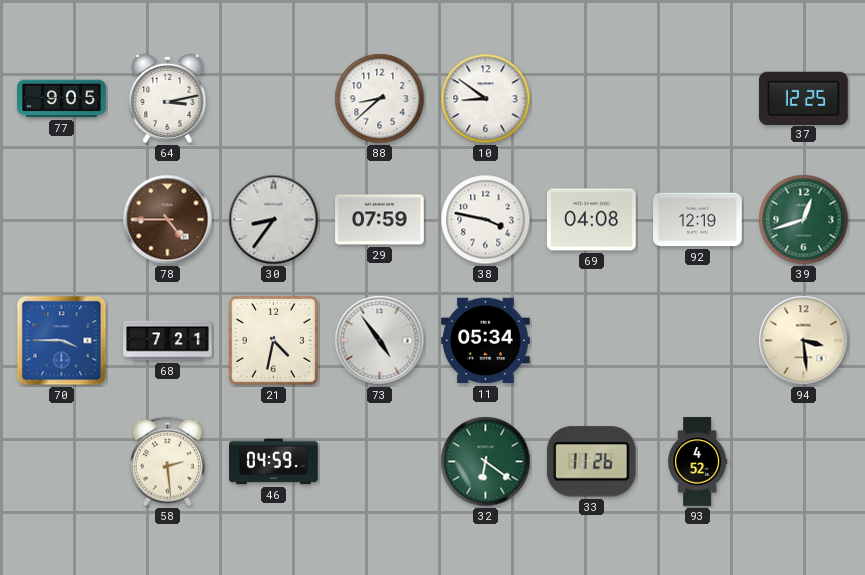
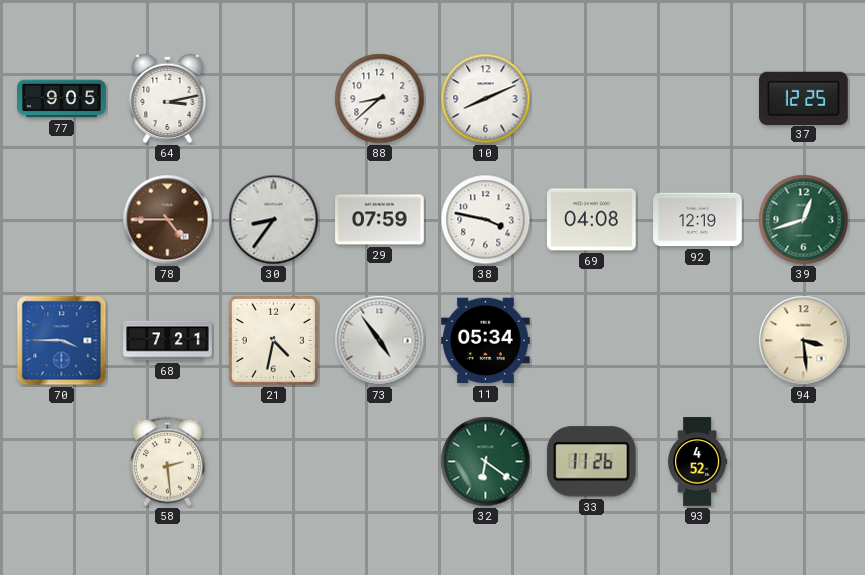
10: 8:51 -> 8:11 (486, 99)
46: 04:59 -> none (274, 462)
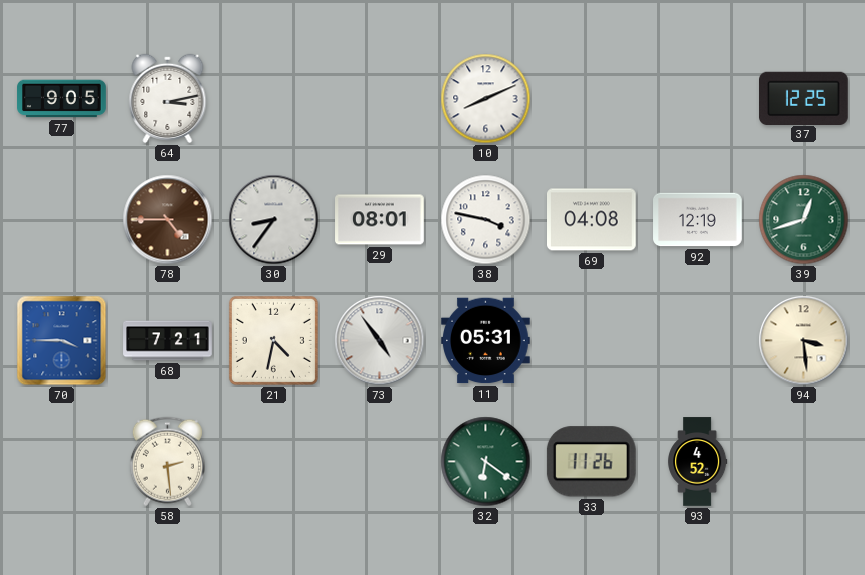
88: 8:38 -> none (380, 99)
29: 07:59 -> 08:01 (380, 220)
11: 05:34 -> 05:31 (486, 341)
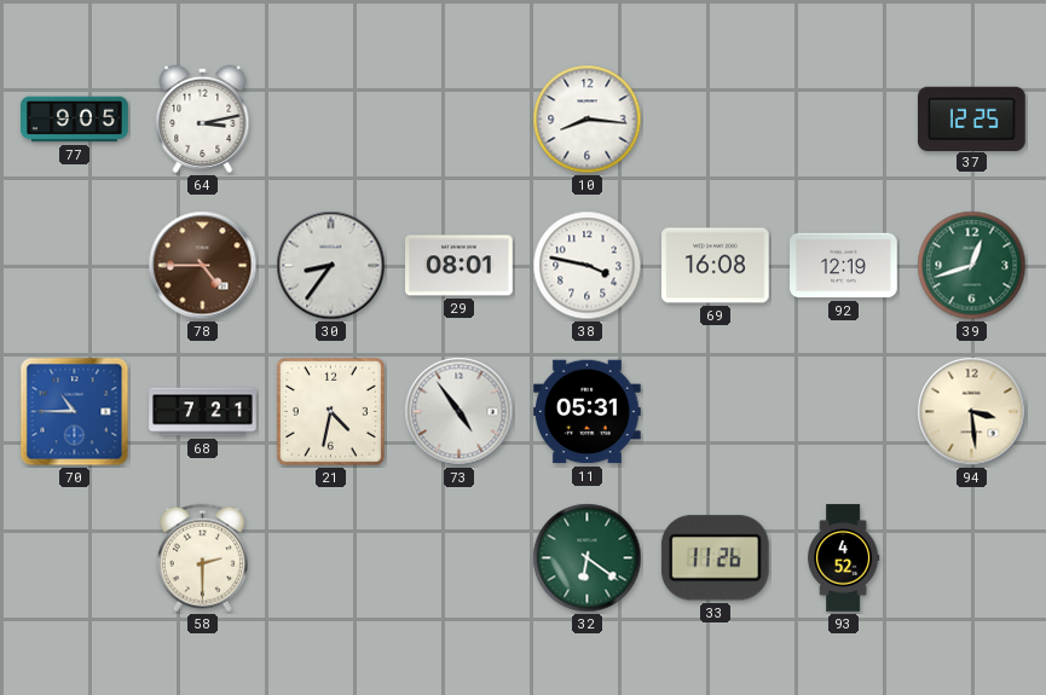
10: 8:11 -> 8:16 (588, 120)
69: 04:08 -> 16:08 (716, 266)
70: 3:45 -> 10:45 (75, 412)
58: 2:29 -> 2:30 (202, 558)
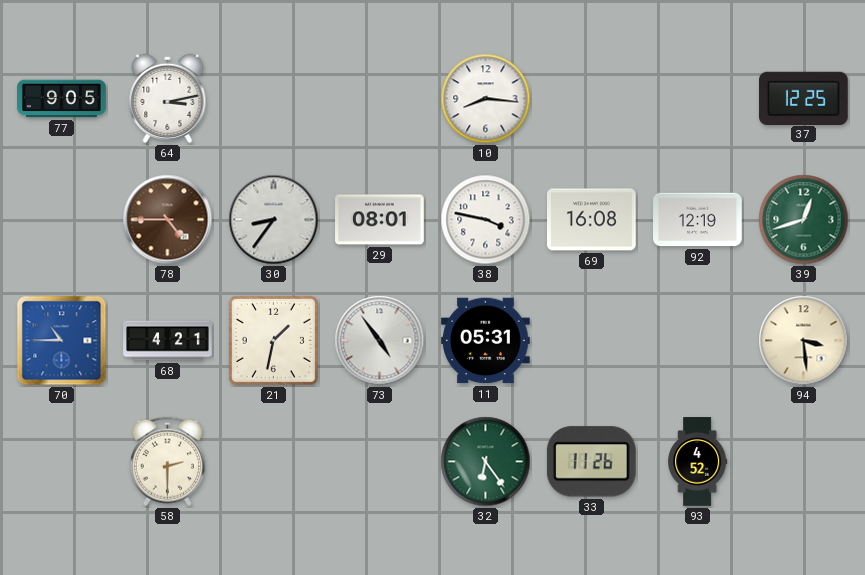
68: 7:21 -> 4:21 (168, 341)
21: 4:32 -> 1:32 (273, 340)
32: 6:21 -> 6:24 (486, 462)
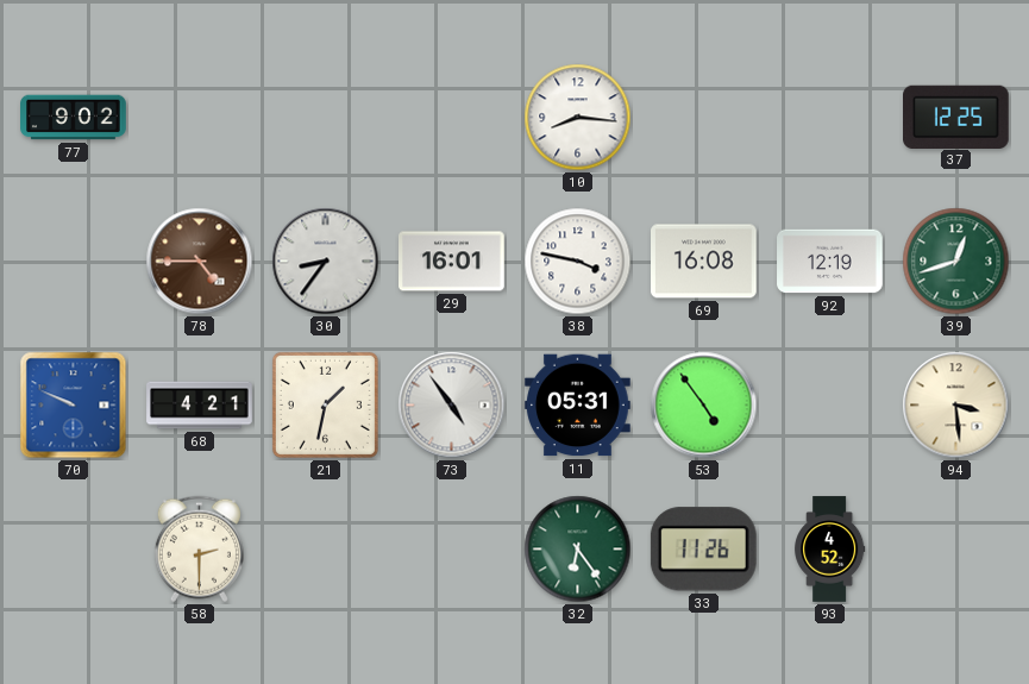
77: 9:05 -> 9:02 (74, 118)
64: 3:13 -> none (168, 98)
29: 08:01 -> 16:01 (452, 262)
70: 10:45 -> 9:49 (74, 406)
53: none -> 4:54 (704, 406)
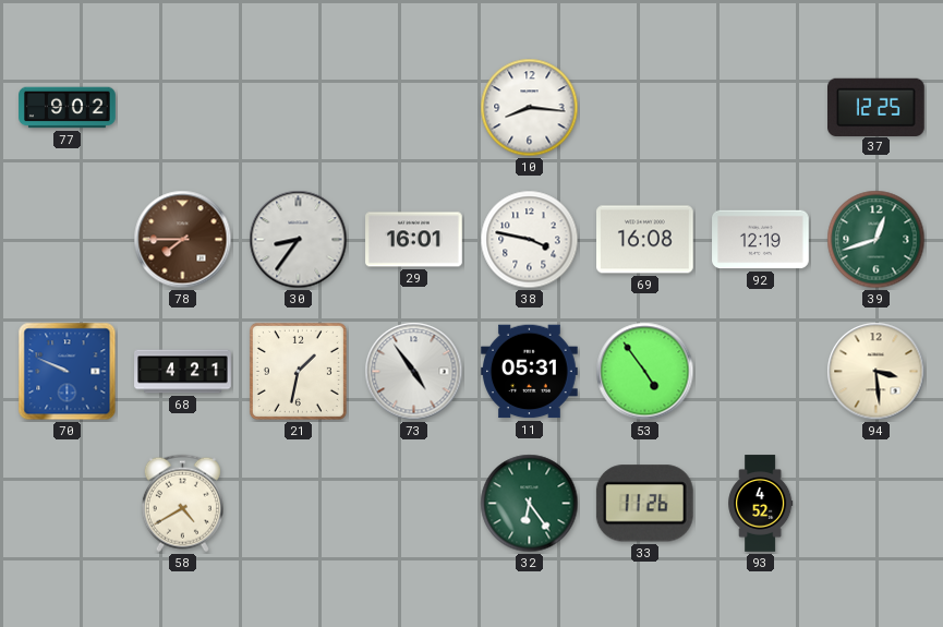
78: 4:45 -> 7:45 (183, 240)
58: 2:30 -> 4:40 (182, 504)
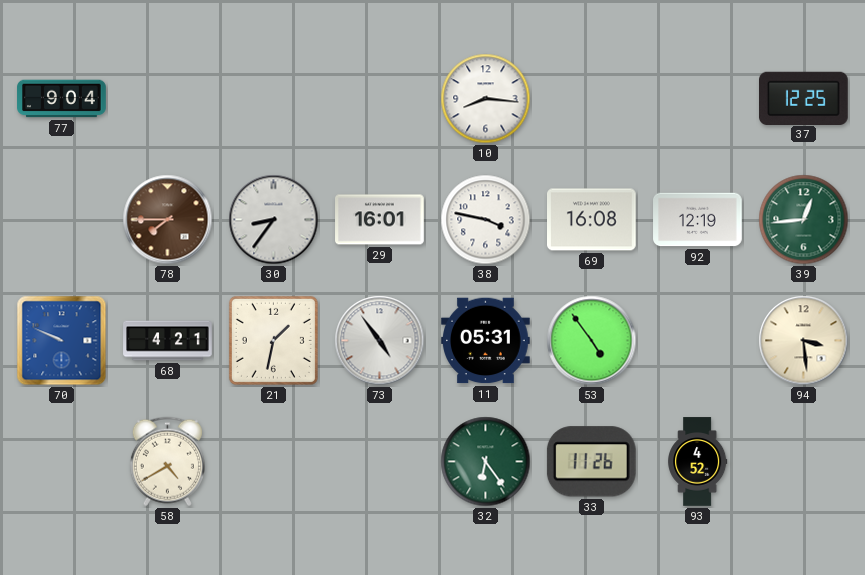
77: 9:02 -> 9:04 (62, 99)
39: 12:42 -> 12:44 (804, 220)
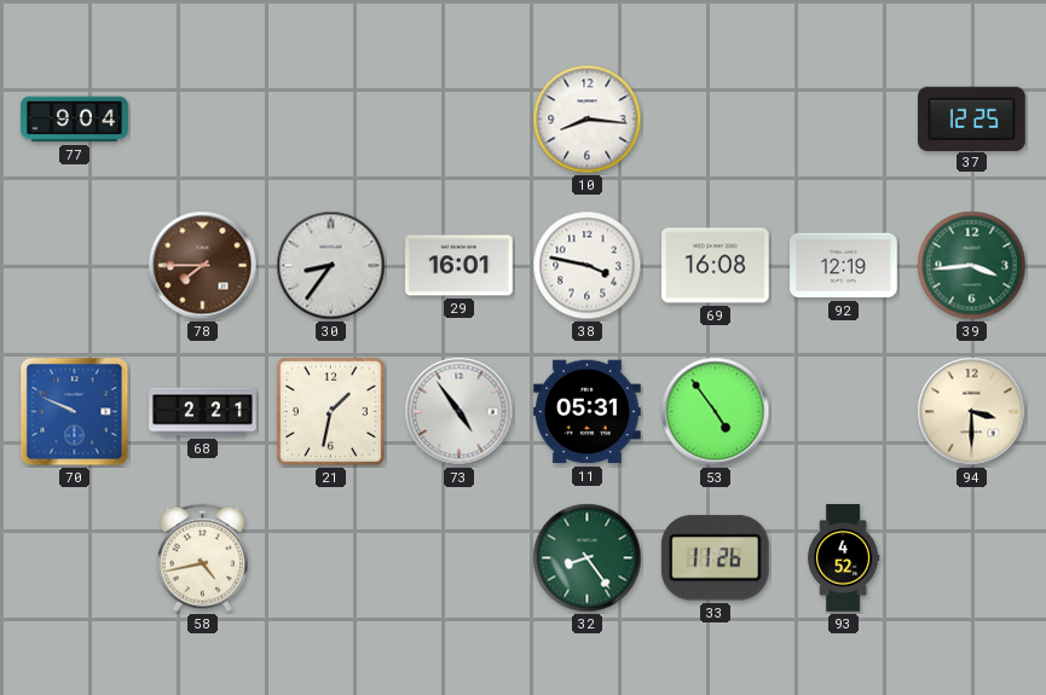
39: 12:44 -> 3:44 (972, 266)
68: 4:21 -> 2:21 (203, 412)
94: 3:29 -> 3:30 (972, 412)
58: 4:40 -> 4:43 (202, 558)
32: 6:24 -> 8:24 (588, 558)
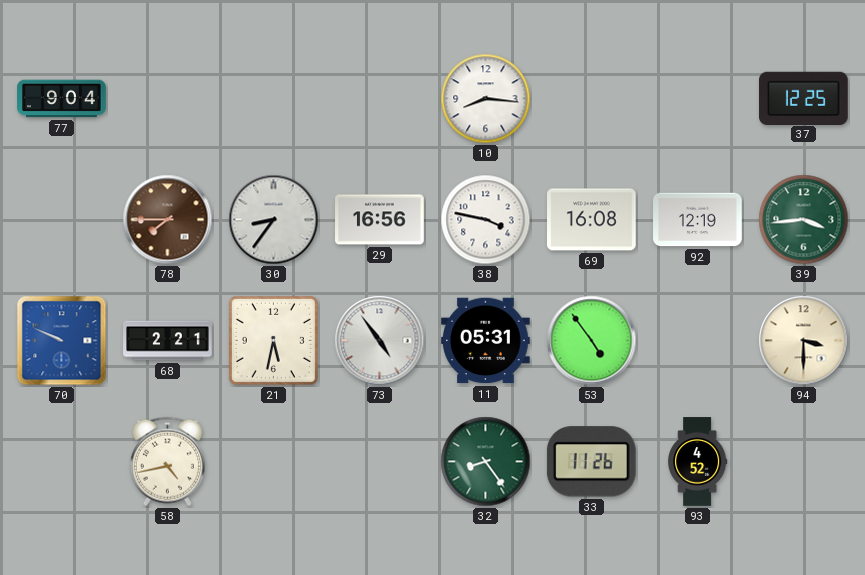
29: 16:01 -> 16:56 (380, 220)
21: 1:32 -> 5:32 (273, 340)
